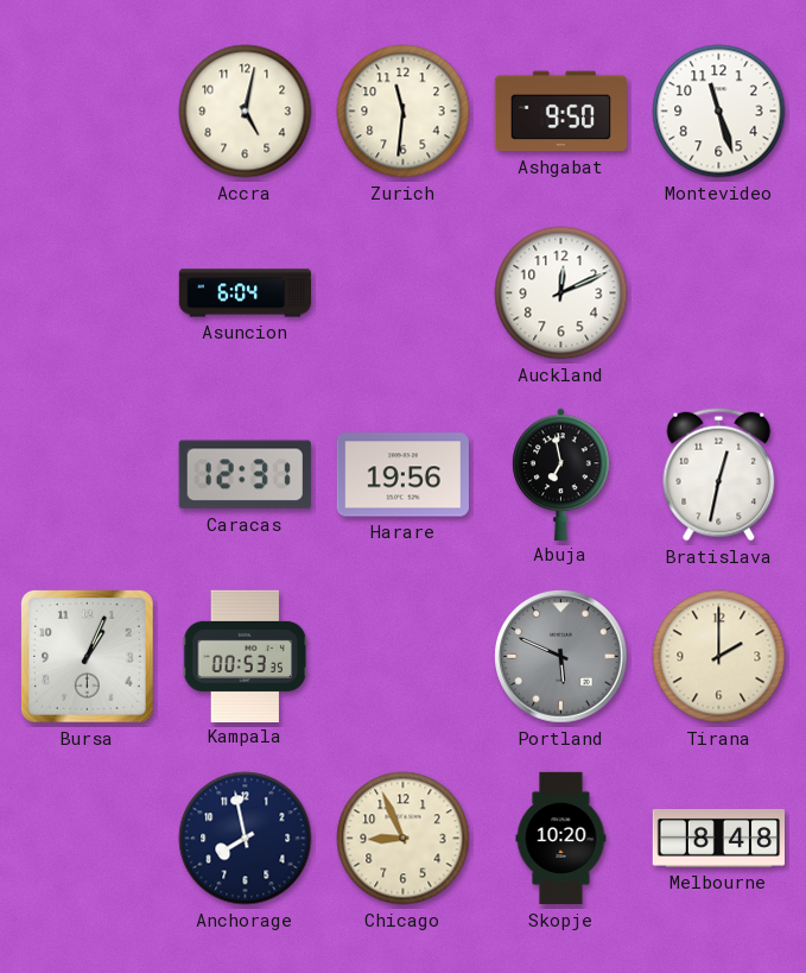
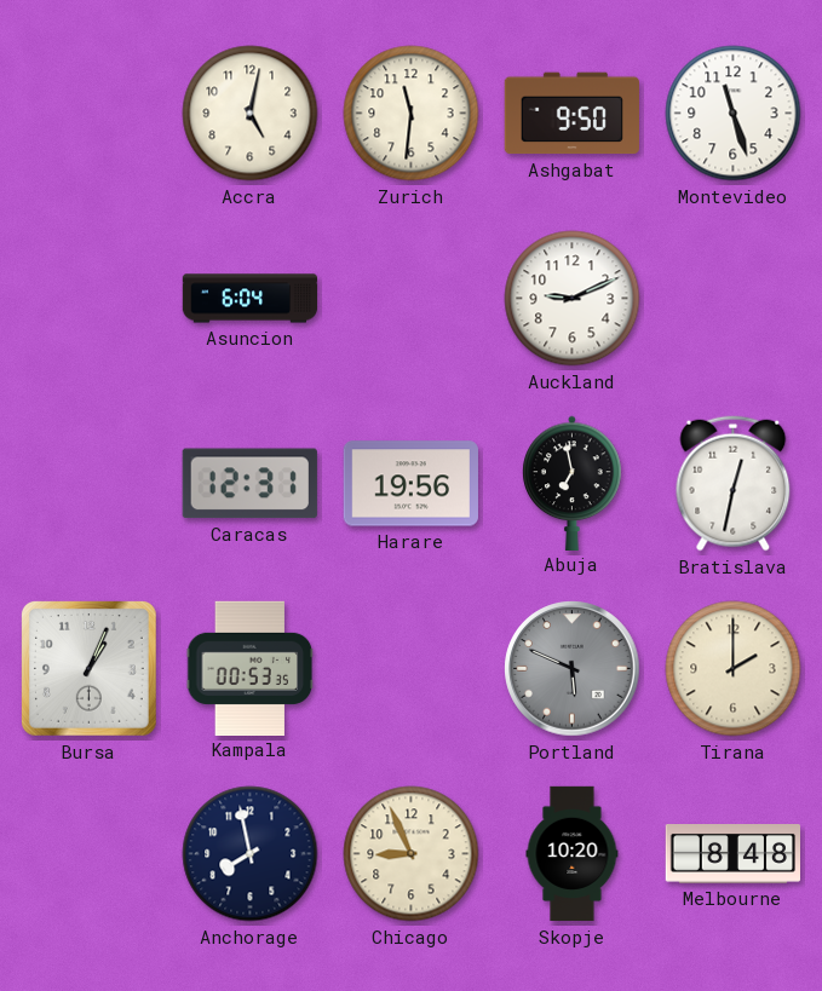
Auckland: 12:11 -> 9:11 (573, 299)
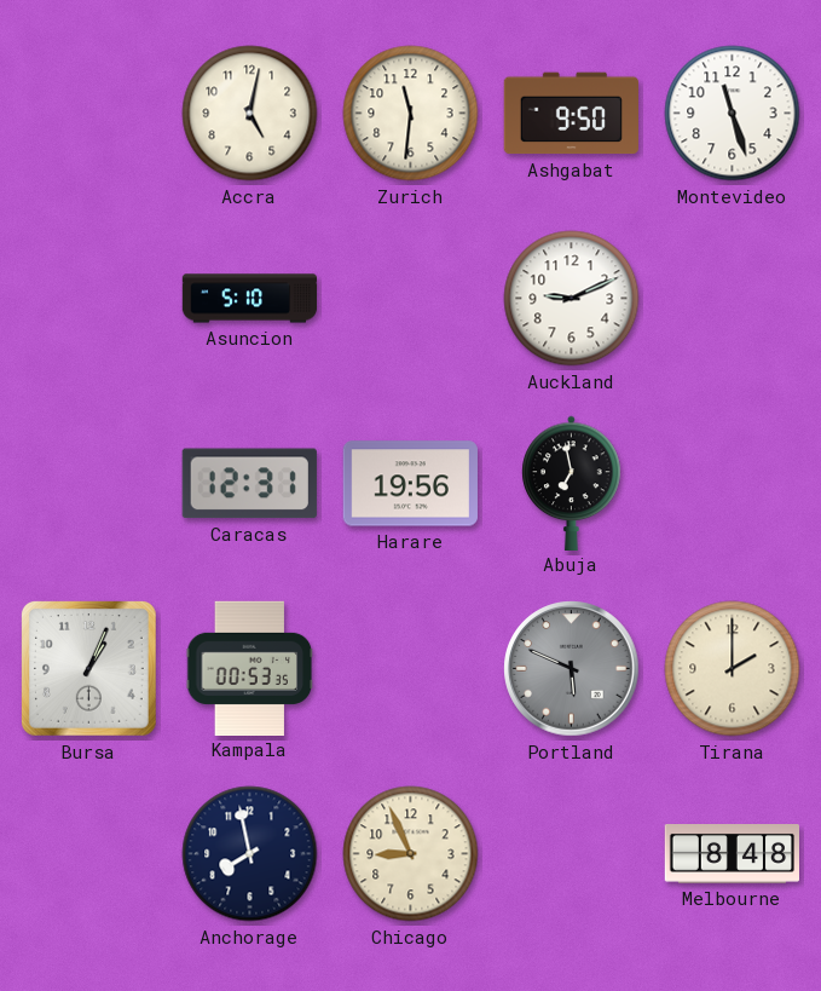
Asuncion: 6:04 -> 5:10 (250, 299)
Bratislava: 12:32 -> none (734, 484)
Skopje: 10:20 -> none (573, 854)
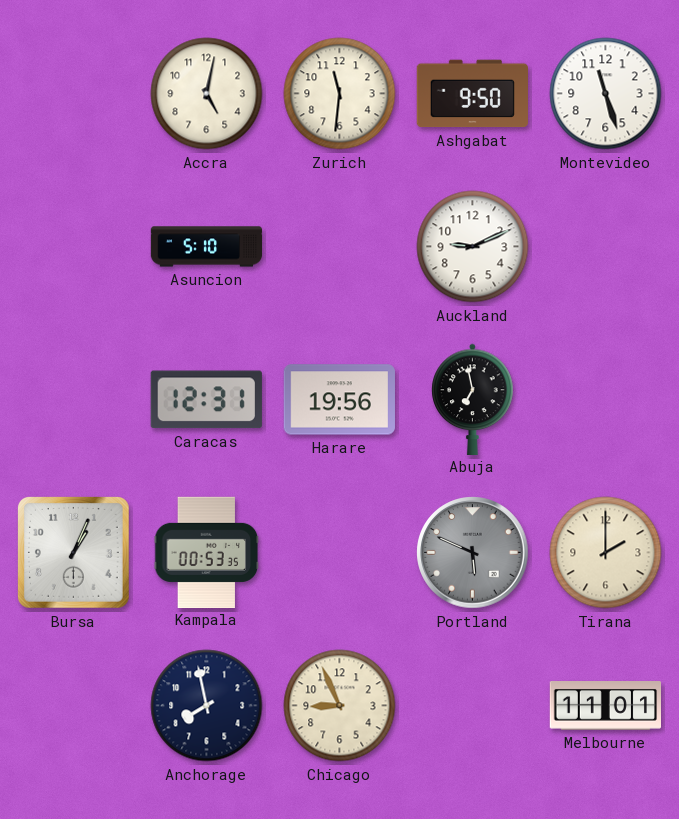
Melbourne: 8:48 -> 11:01 (605, 706)
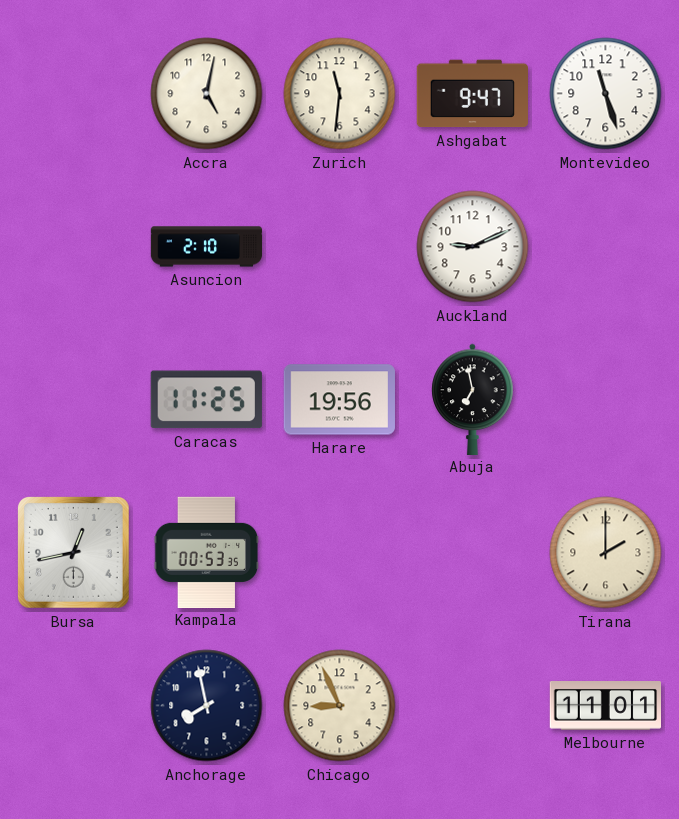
Ashgabat: 9:50 -> 9:47 (472, 94)
Asuncion: 5:10 -> 2:10 (207, 247)
Caracas: 12:31 -> 11:25 (206, 400)
Bursa: 1:04 -> 12:43 (74, 553)
Portland: 5:49 -> none (473, 553)
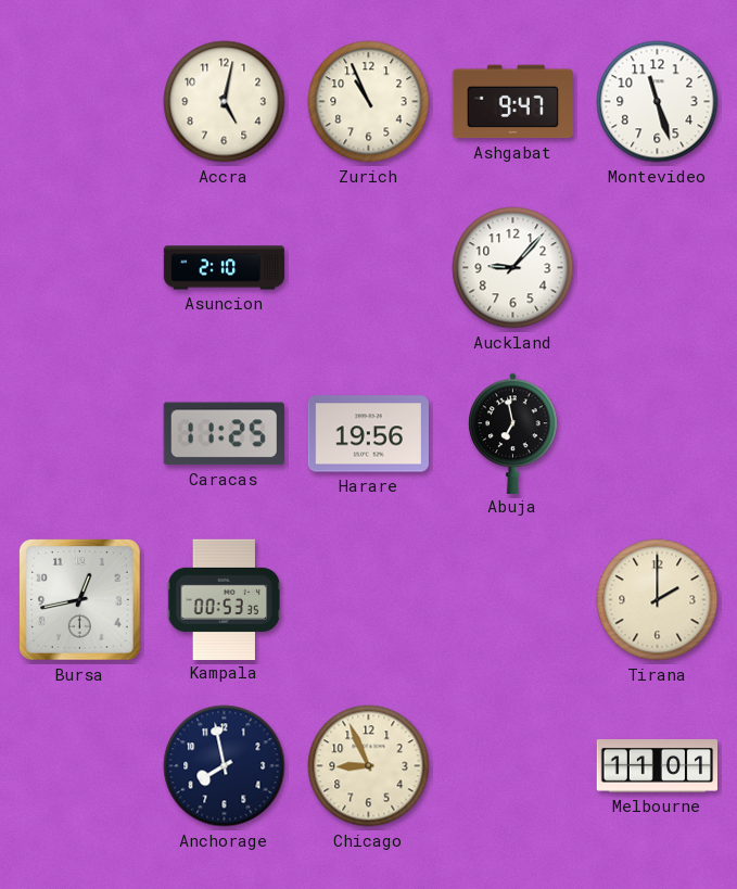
Zurich: 11:31 -> 10:56 (369, 102)
Auckland: 9:11 -> 9:07 (513, 268)
